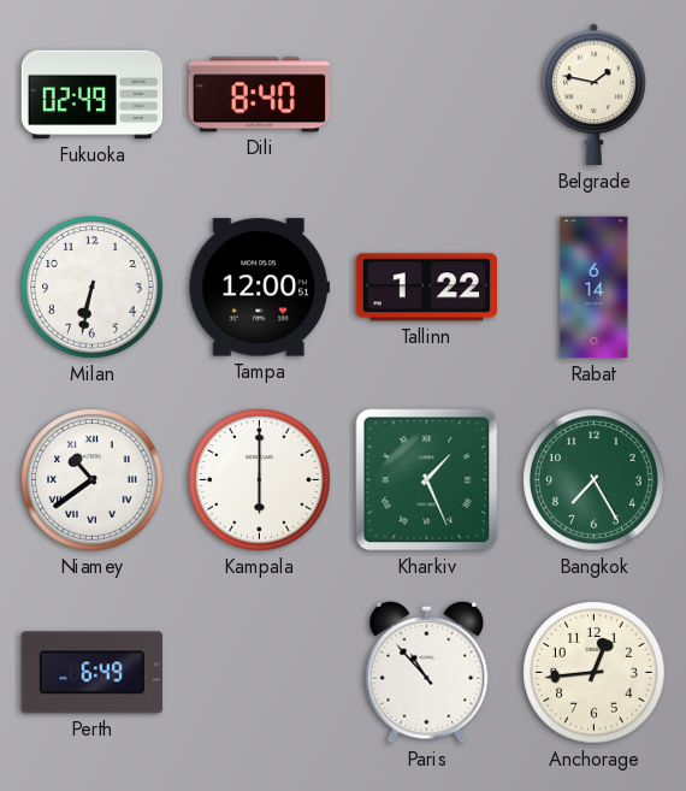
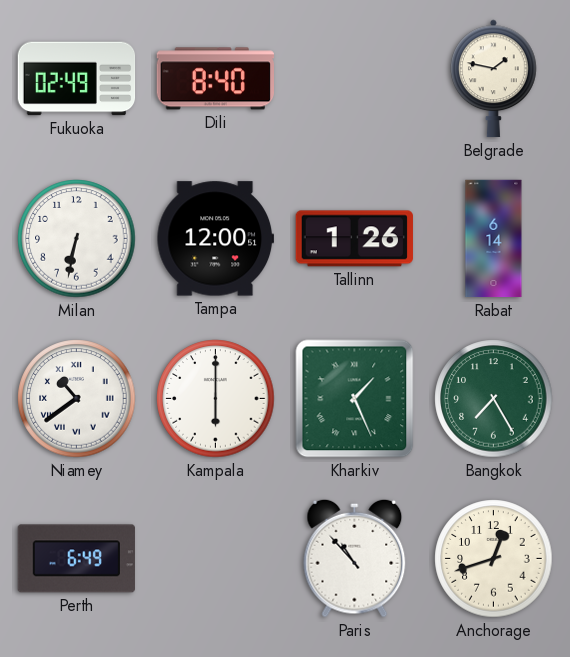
Tallinn: 1:22 -> 1:26 (354, 239)
Anchorage: 12:44 -> 12:42 (494, 559)
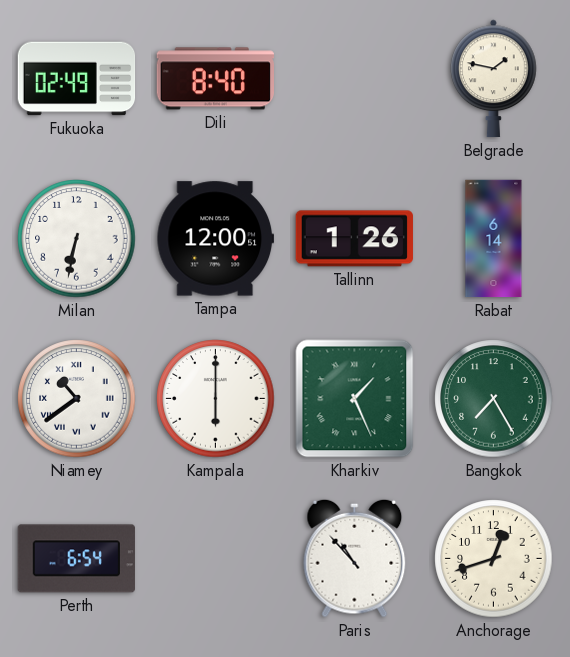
Perth: 6:49 -> 6:54 (76, 559)
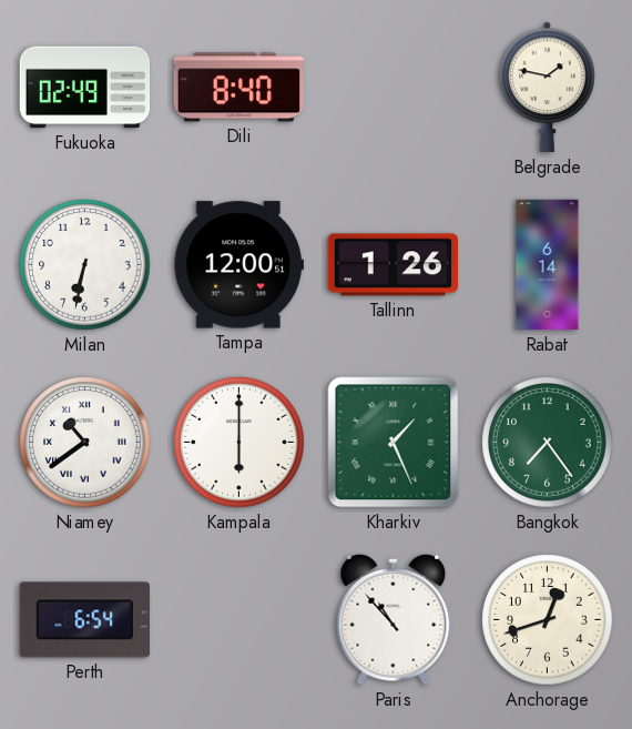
Bangkok: 7:25 -> 7:24 (548, 443)
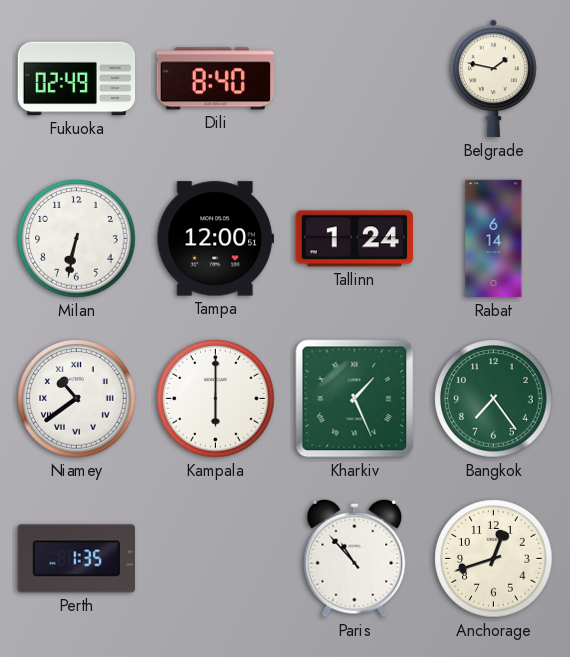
Tallinn: 1:26 -> 1:24 (354, 239)
Perth: 6:54 -> 1:35 (76, 559)
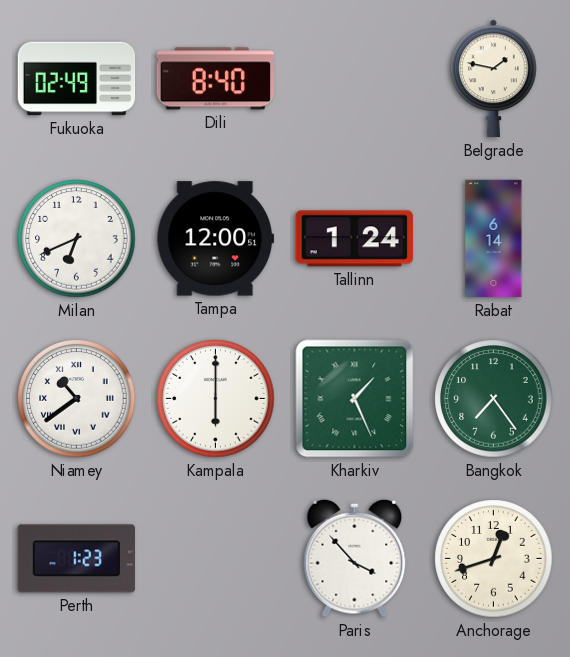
Milan: 6:32 -> 6:41 (77, 239)
Perth: 1:35 -> 1:23 (76, 559)
Paris: 10:53 -> 3:53 (355, 558)
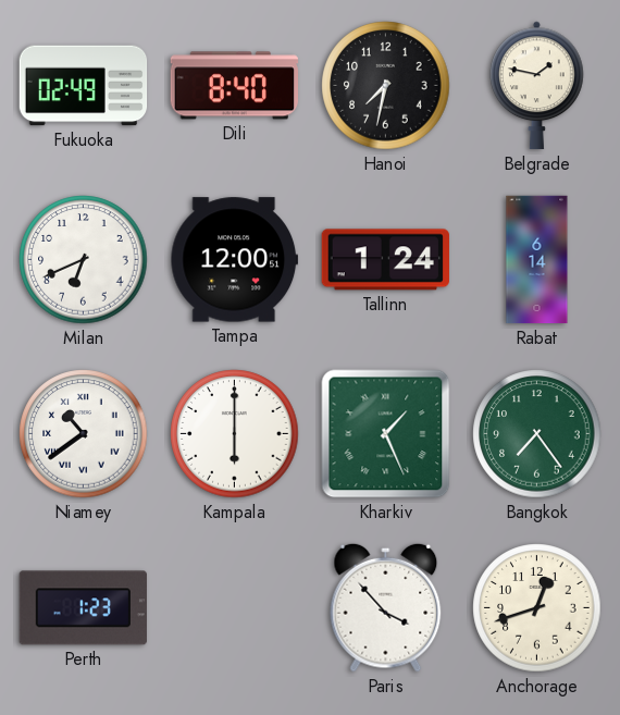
Hanoi: none -> 7:32 (386, 86)
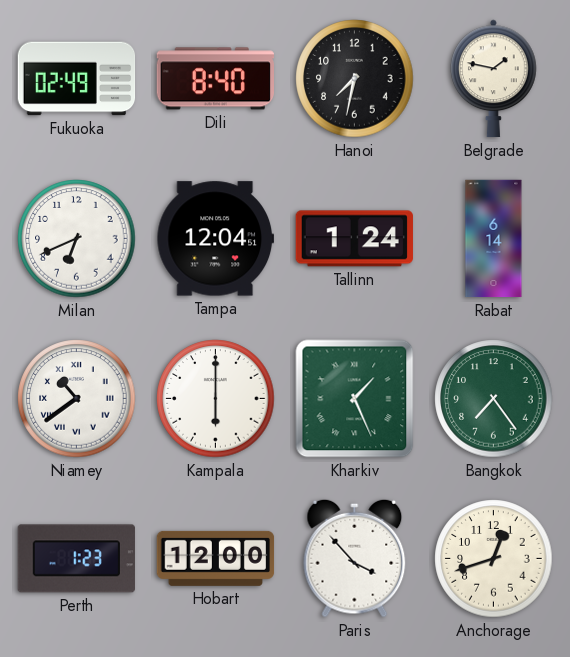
Tampa: 12:00 -> 12:04 (215, 239)
Hobart: none -> 12:00 (216, 558)
